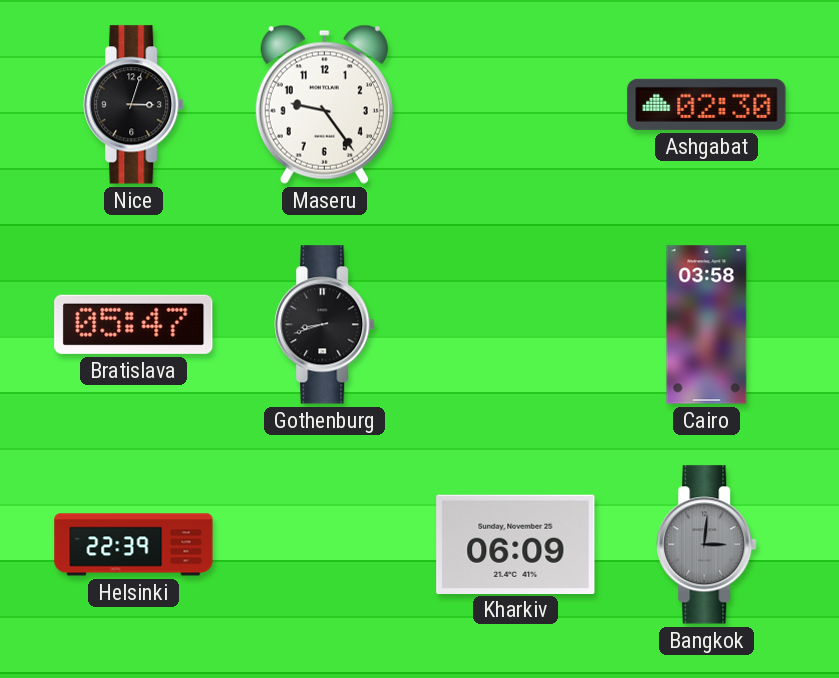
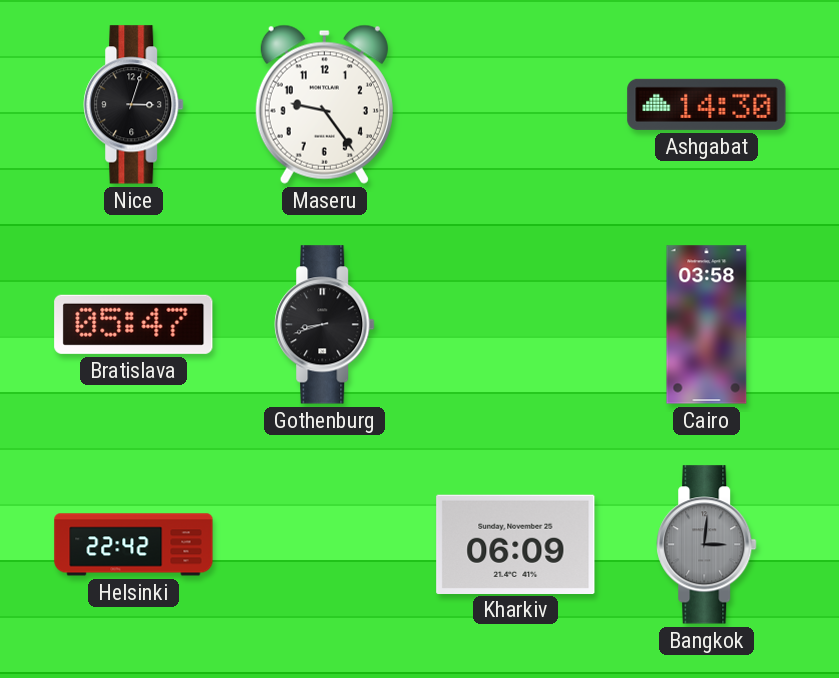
Ashgabat: 02:30 -> 14:30 (707, 104)
Helsinki: 22:39 -> 22:42 (134, 545)
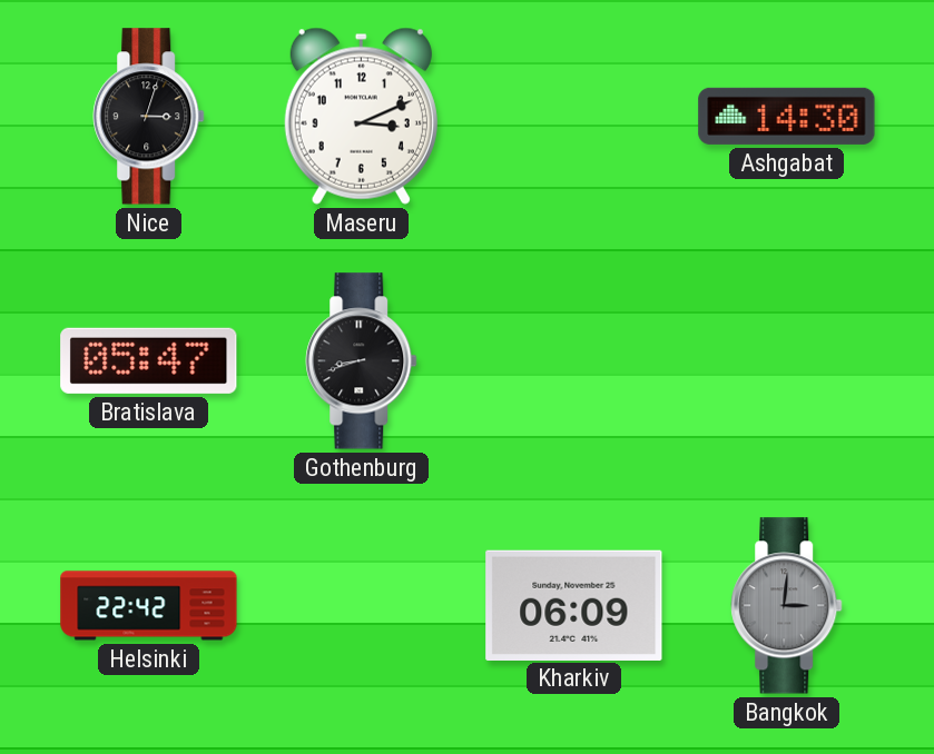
Maseru: 9:24 -> 3:11 (361, 116)
Cairo: 03:58 -> none (707, 325)
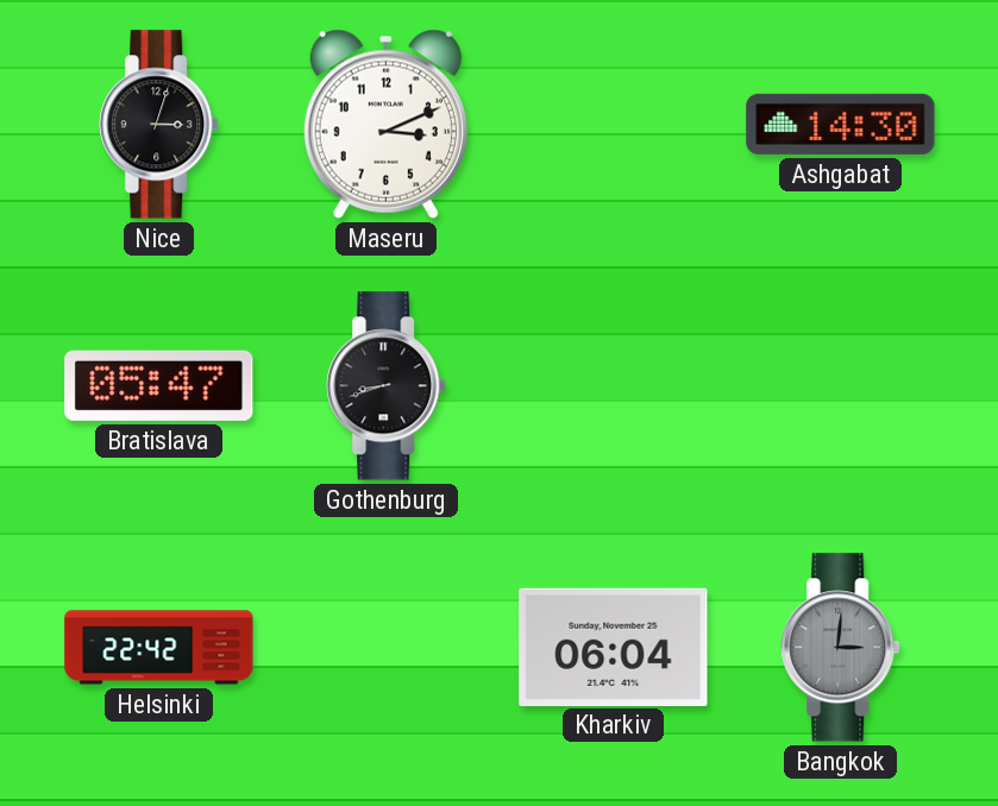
Kharkiv: 06:09 -> 06:04 (614, 647)
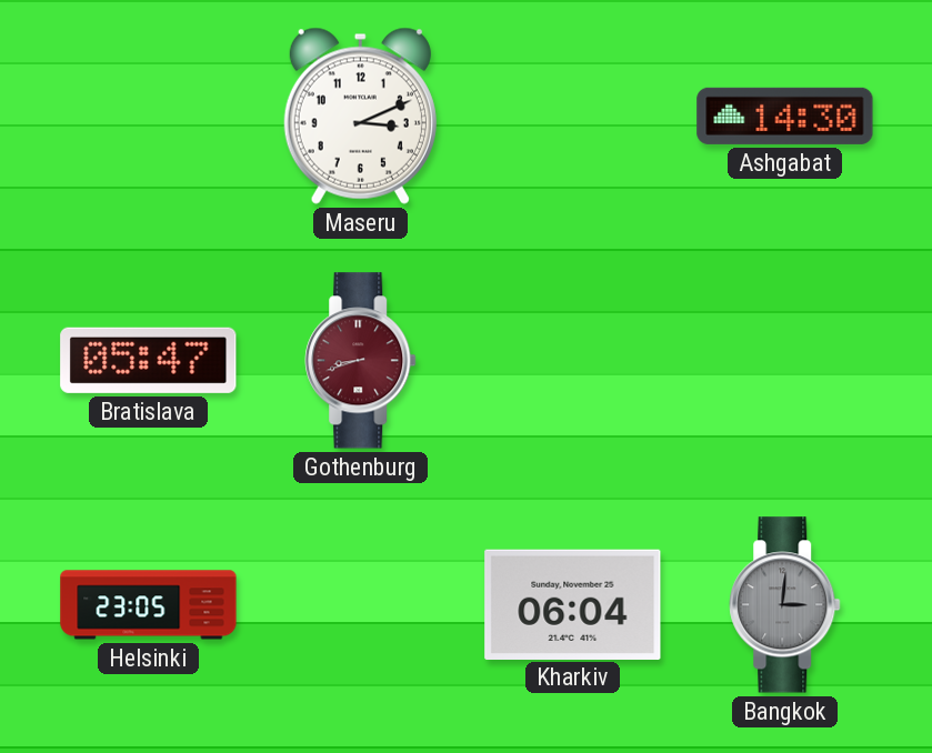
Nice: 3:03 -> none (159, 125)
Gothenburg dial: black -> burgundy (361, 361)
Helsinki: 22:42 -> 23:05 (149, 605)
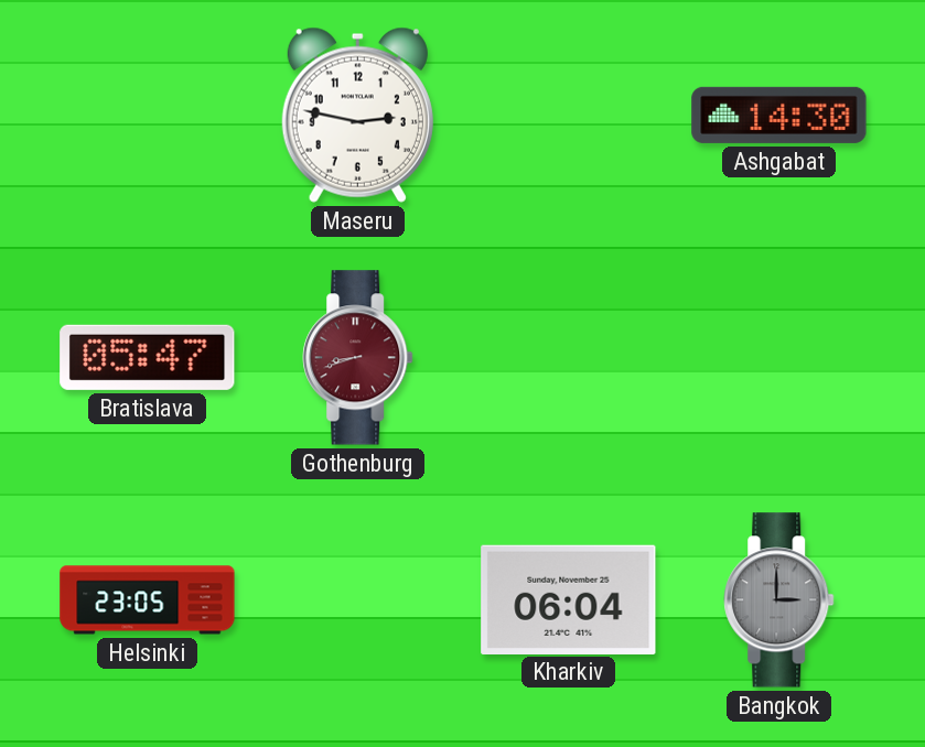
Maseru: 3:11 -> 2:47 (357, 115)
Bangkok: 3:01 -> 3:00 (779, 600)
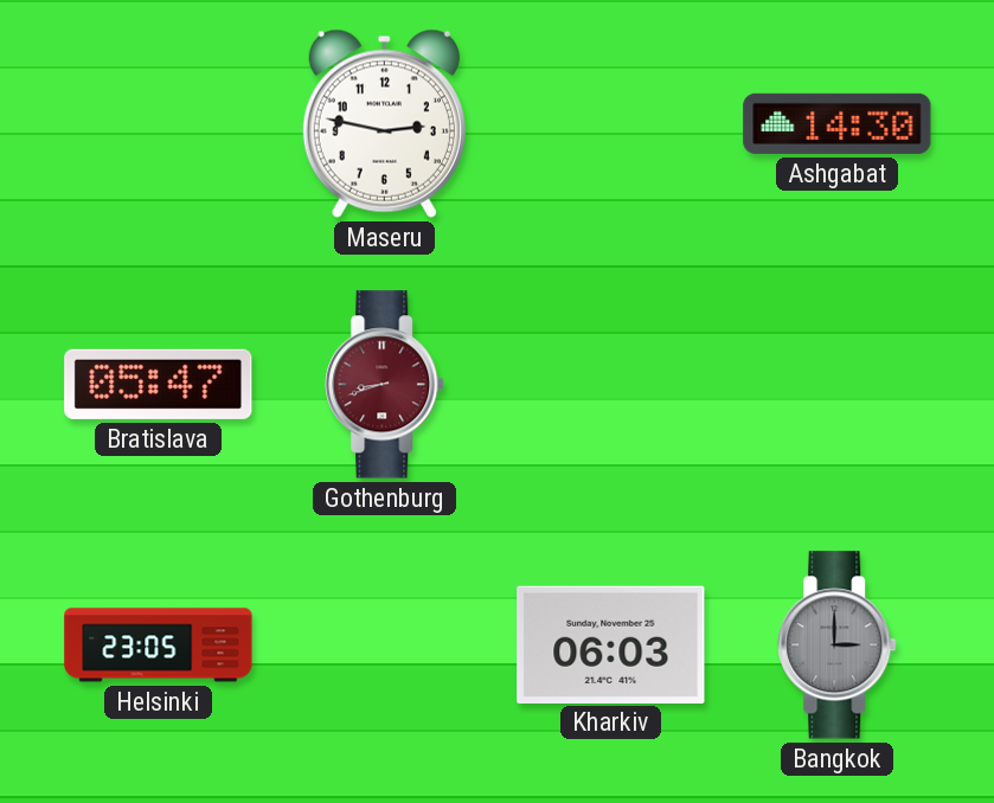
Kharkiv: 06:04 -> 06:03 (611, 644)
